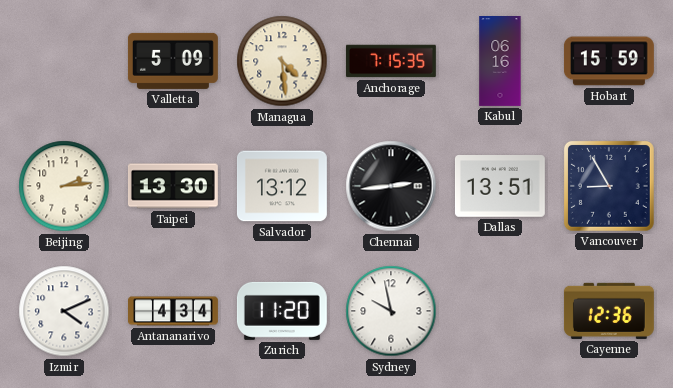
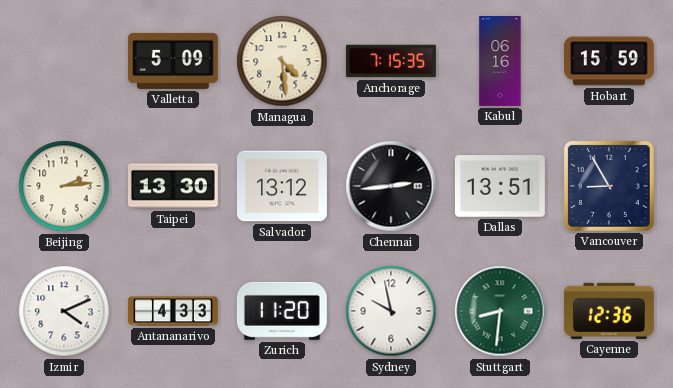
Antananarivo: 4:34 -> 4:33 (174, 311)
Stuttgart: none -> 8:31 (500, 311)
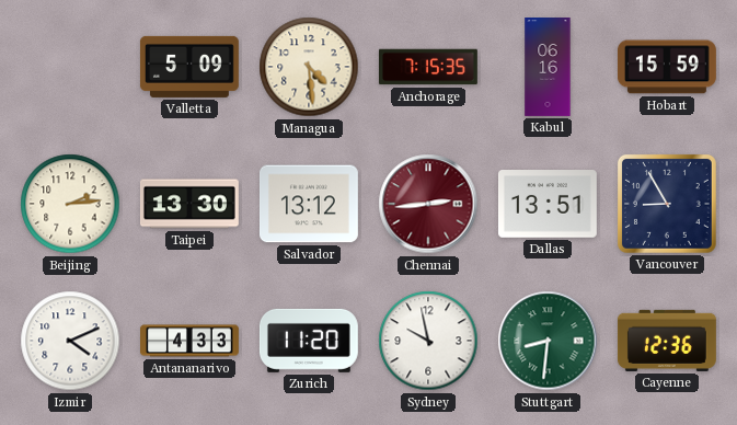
Chennai dial: black -> burgundy (428, 204)
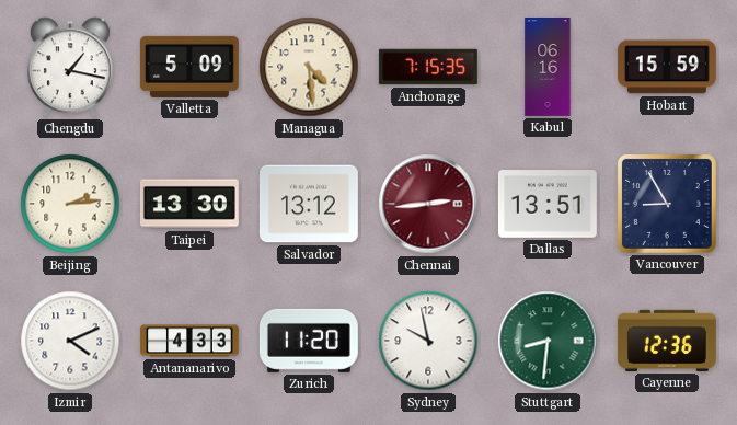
Chengdu: none -> 1:17 (71, 67)
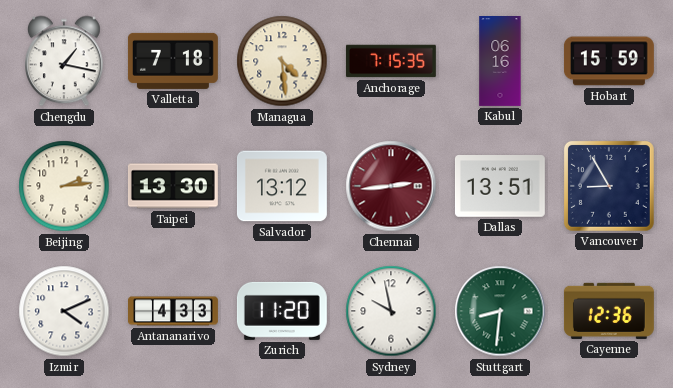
Valletta: 5:09 -> 7:18 (173, 61)
